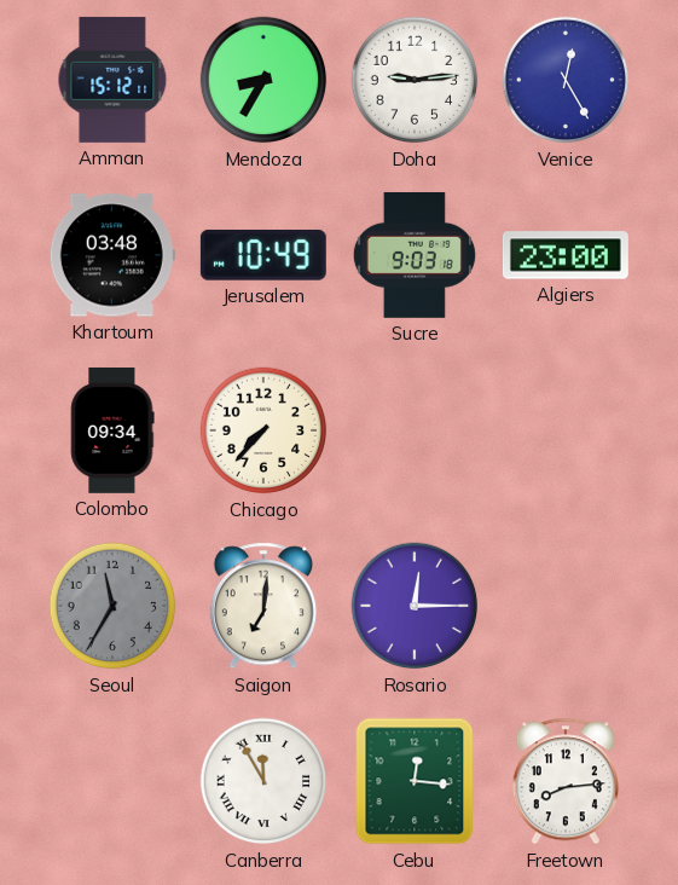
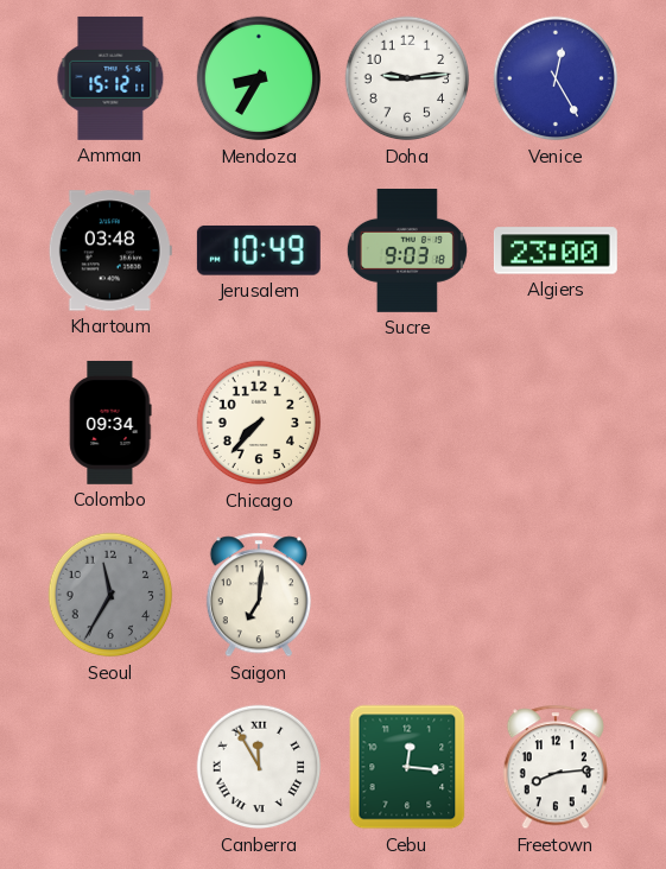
Rosario: 12:15 -> none (415, 606)
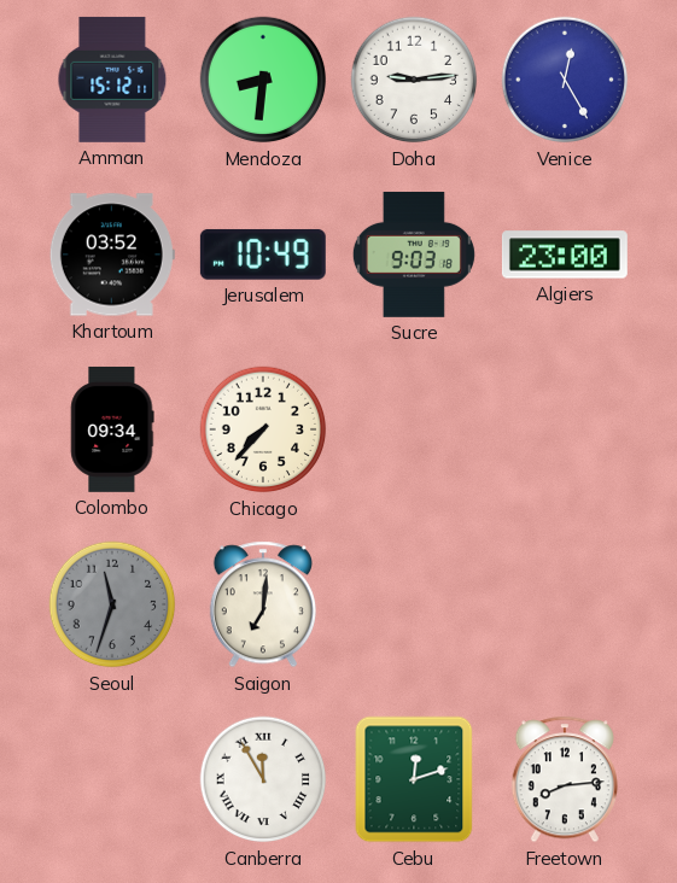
Mendoza: 8:35 -> 8:31 (263, 80)
Khartoum: 03:48 -> 03:52 (112, 255)
Seoul: 11:35 -> 11:33 (112, 604)
Cebu: 12:16 -> 12:12 (414, 779)
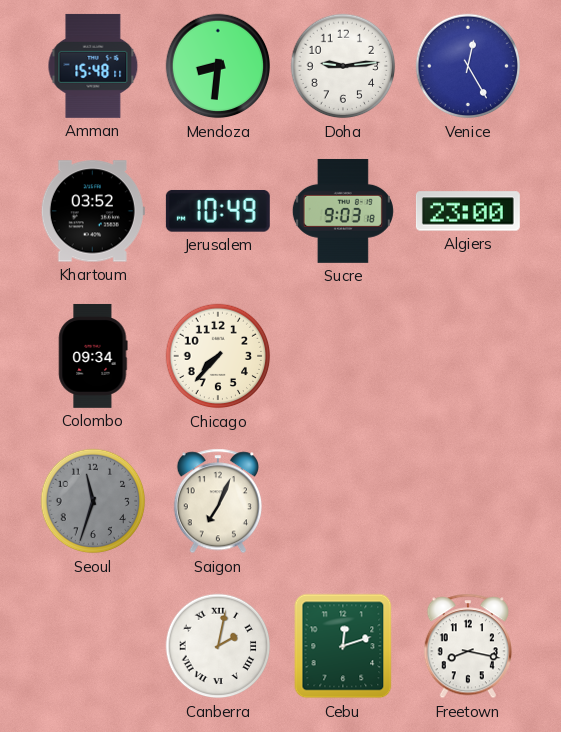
Amman: 15:12 -> 15:48 (93, 66)
Saigon: 7:01 -> 7:04 (218, 501)
Canberra: 11:55 -> 2:02 (218, 646)
Freetown: 8:14 -> 8:17 (468, 646)
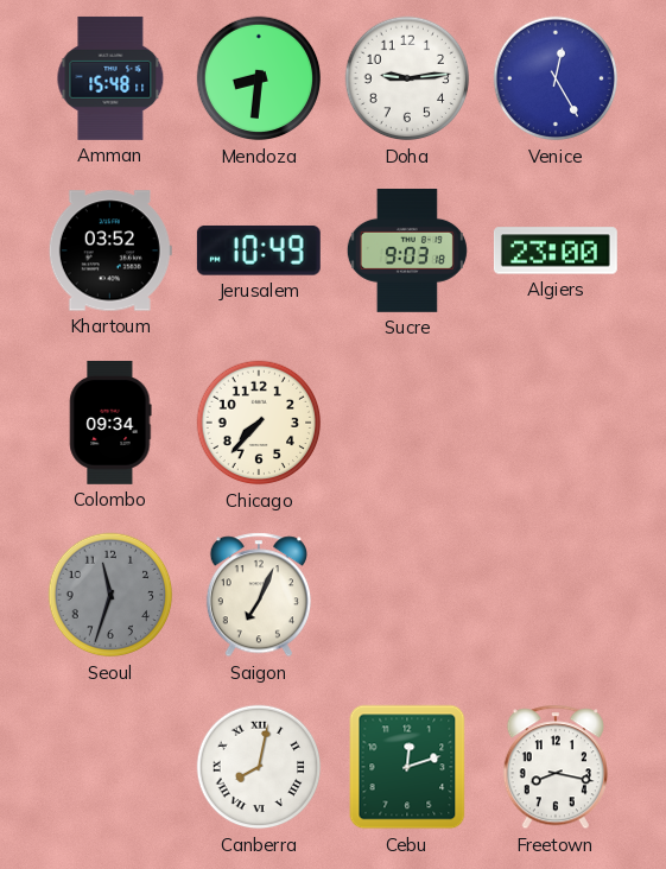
Canberra: 2:02 -> 8:02 (259, 767)
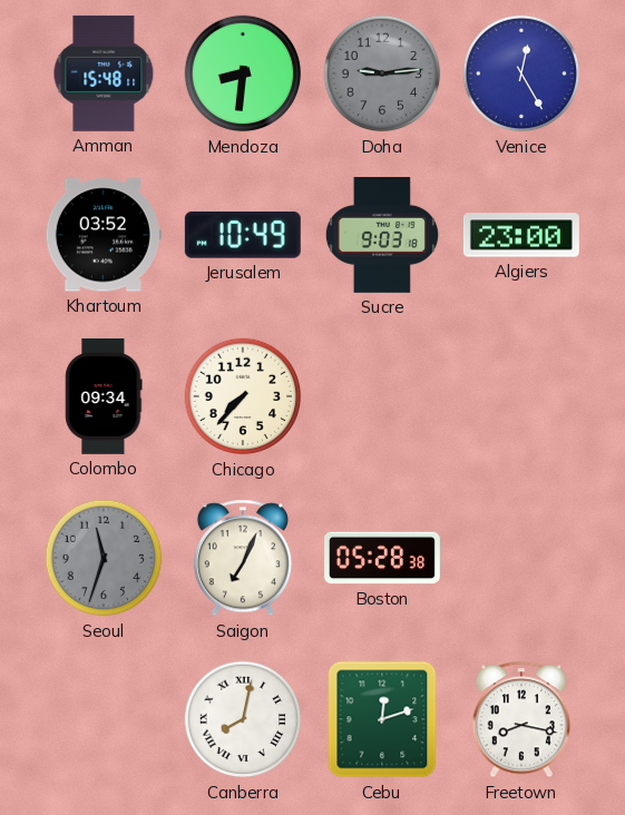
Doha dial: white -> grey (382, 73)
Boston: none -> 05:28 (382, 558)
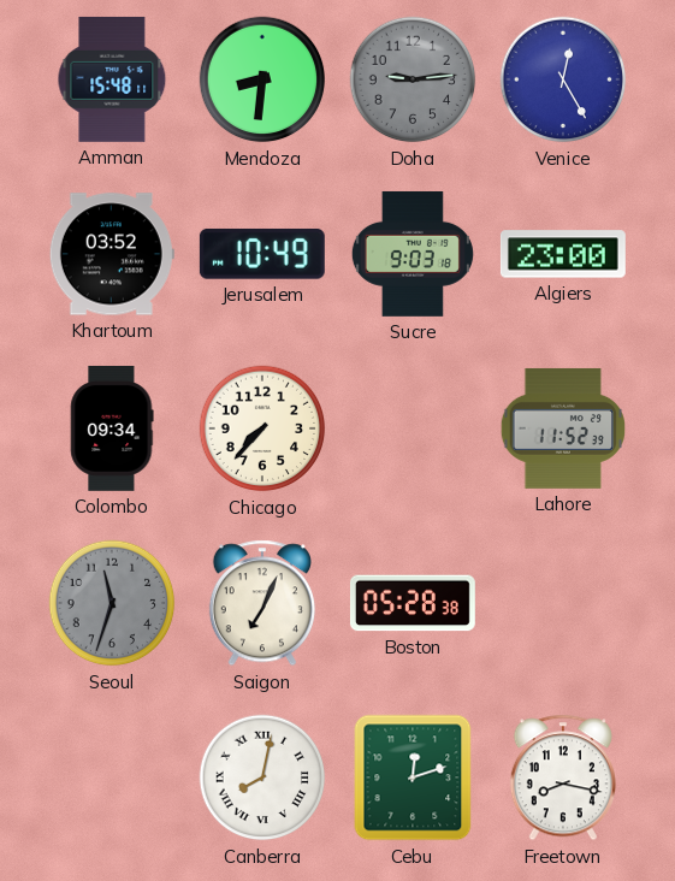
Lahore: none -> 11:52 (562, 428)
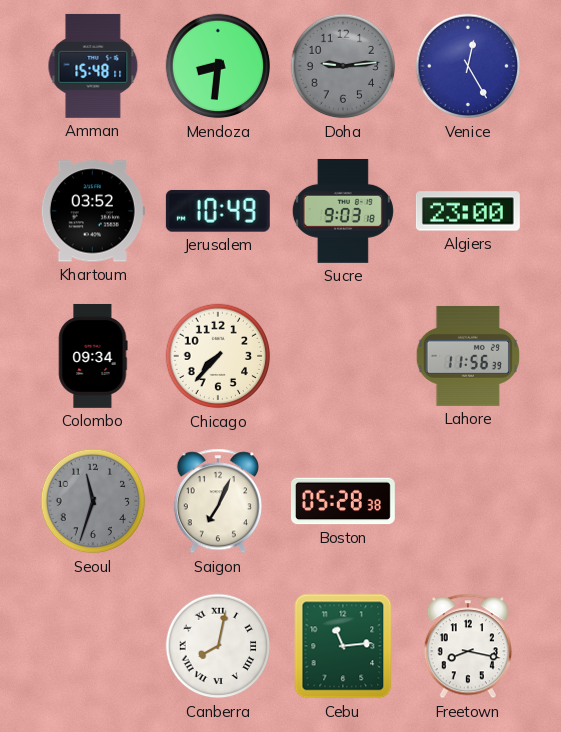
Lahore: 11:52 -> 11:56 (467, 356)
Cebu: 12:12 -> 11:14 (343, 646)
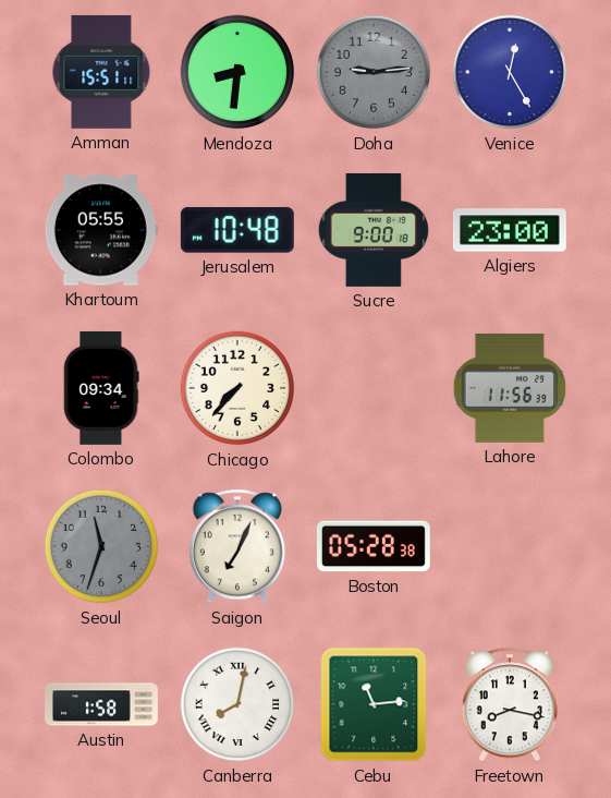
Amman: 15:48 -> 15:51 (101, 72)
Khartoum: 03:52 -> 05:55 (101, 230)
Jerusalem: 10:49 -> 10:48 (237, 230)
Sucre: 9:03 -> 9:00 (374, 230)
Austin: none -> 1:58 (102, 704)
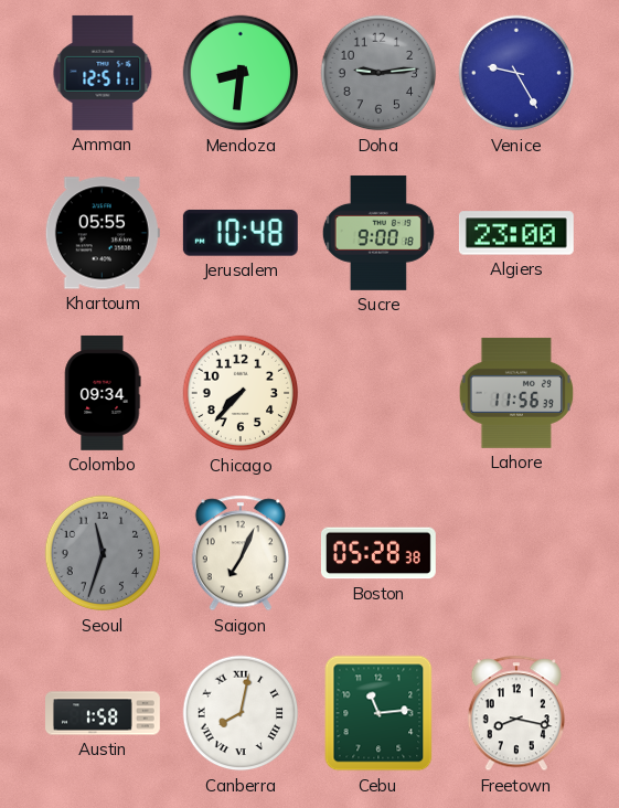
Amman: 15:51 -> 12:51 (103, 73)
Venice: 12:25 -> 9:25 (516, 73)
